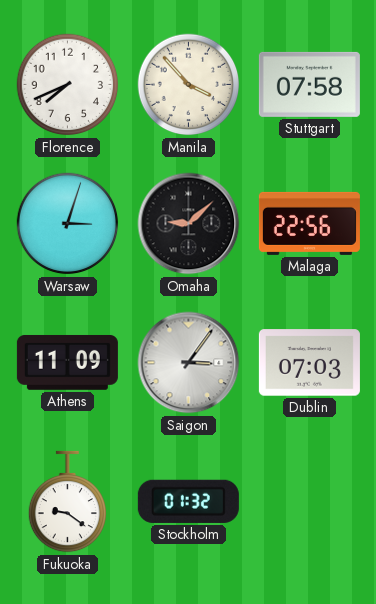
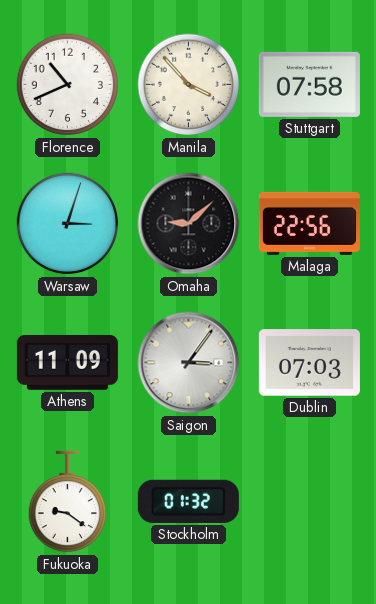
Florence: 7:41 -> 10:41 (68, 85)
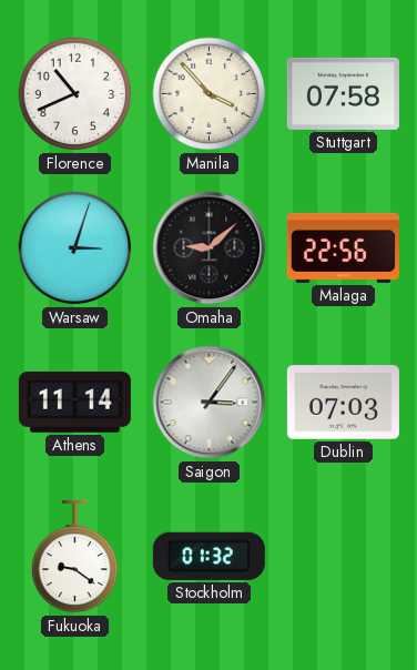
Athens: 11:09 -> 11:14 (74, 402)
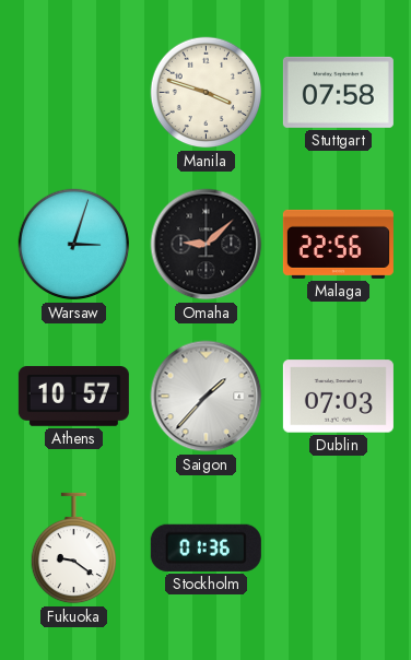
Florence: 10:41 -> none (75, 94)
Manila: 3:53 -> 3:48 (207, 93)
Athens: 11:14 -> 10:57 (73, 396)
Saigon: 3:06 -> 1:37 (207, 397)
Stockholm: 01:32 -> 01:36 (205, 547)
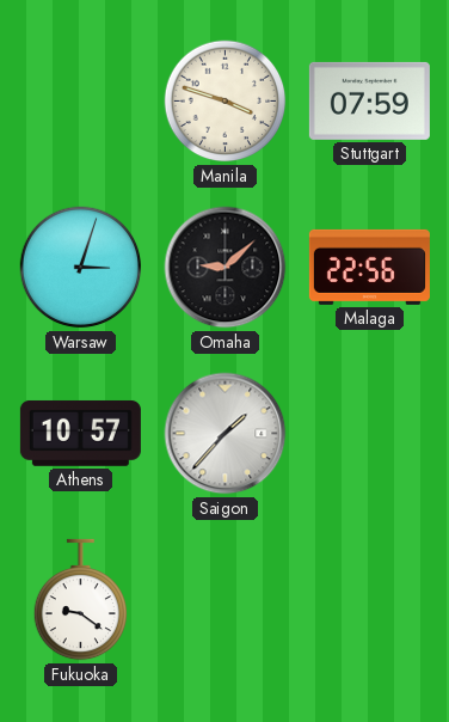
Stuttgart: 07:58 -> 07:59 (369, 100)
Dublin: 07:03 -> none (338, 397)
Stockholm: 01:36 -> none (205, 547)
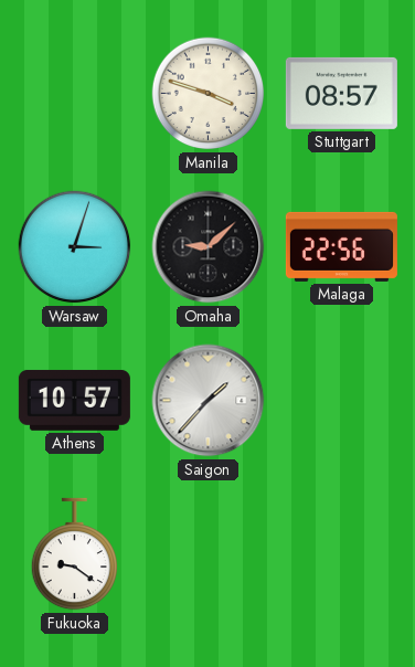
Stuttgart: 07:59 -> 08:57 (341, 93)
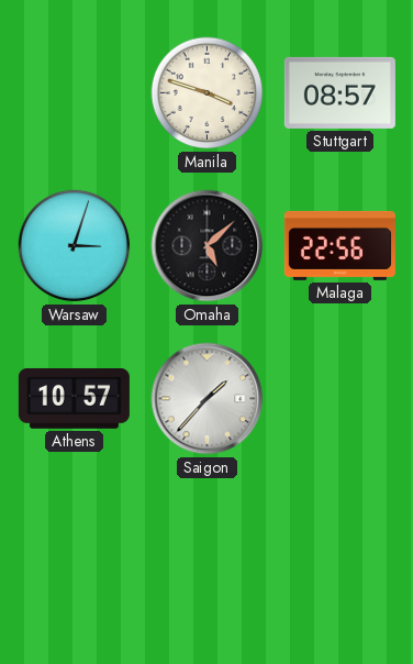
Omaha: 9:08 -> 5:08 (208, 246)
Fukuoka: 9:21 -> none (74, 554)
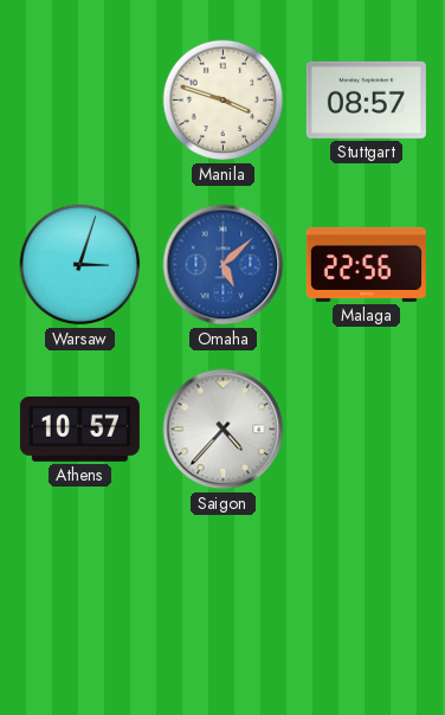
Omaha dial: black -> blue (224, 265)
Saigon: 1:37 -> 4:37 (224, 430)
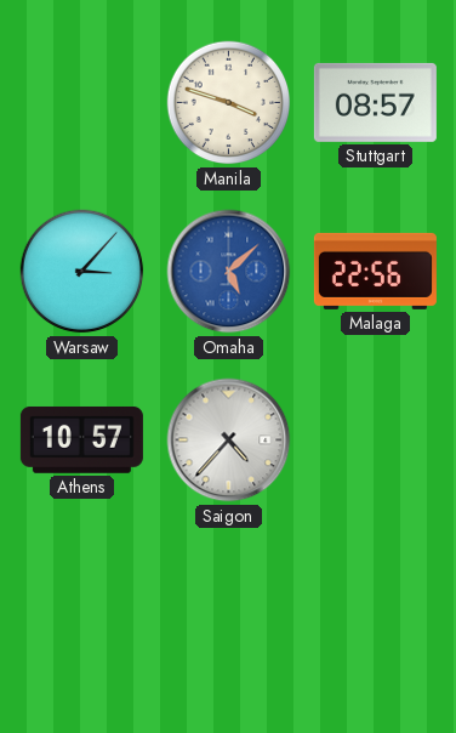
Warsaw: 3:03 -> 3:07 (82, 272)
